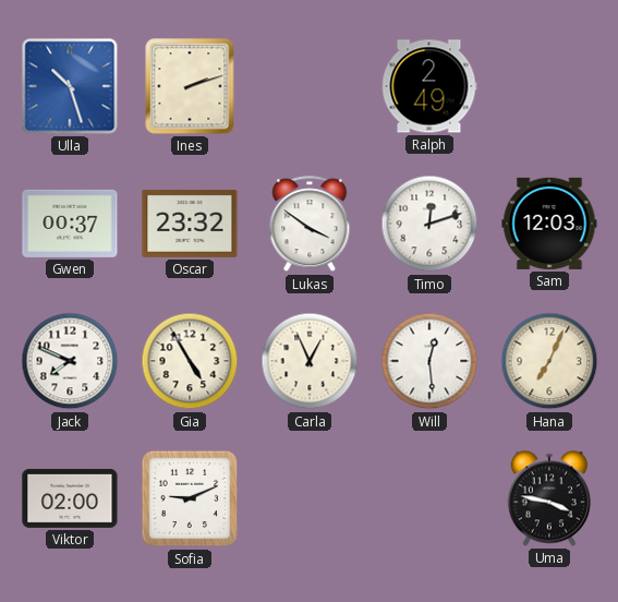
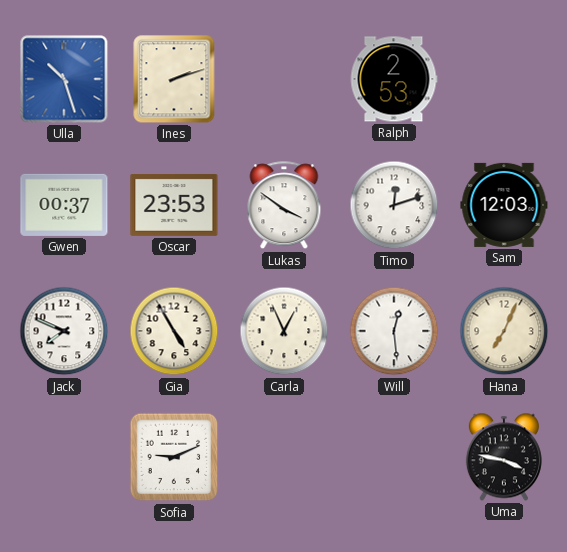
Ralph: 2:49 -> 2:53 (394, 79)
Oscar: 23:32 -> 23:53 (174, 205)
Viktor: 02:00 -> none (70, 498)
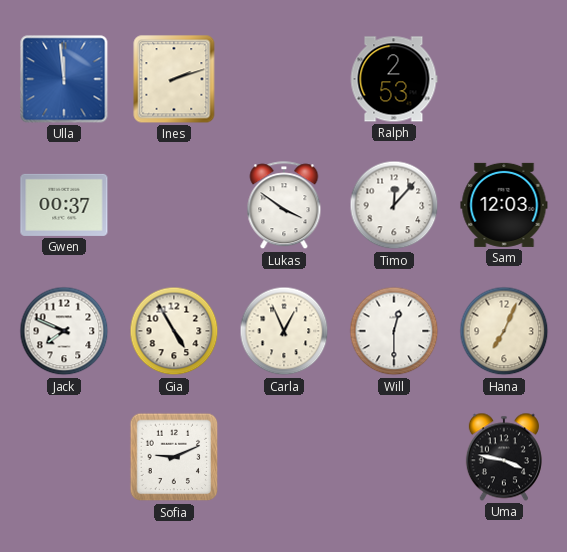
Ulla: 10:27 -> 11:59 (64, 79)
Oscar: 23:53 -> none (174, 205)
Timo: 12:12 -> 12:07 (394, 205)
Will: 12:29 -> 12:30 (394, 331)
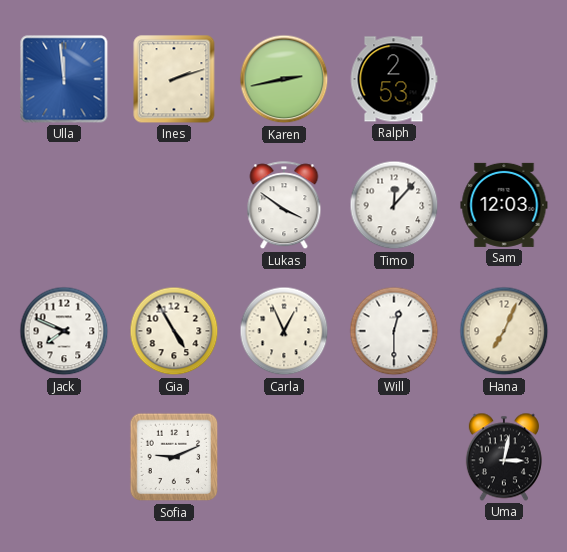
Karen: none -> 2:43 (284, 79)
Gwen: 00:37 -> none (64, 205)
Uma: 3:47 -> 3:02 (504, 457)
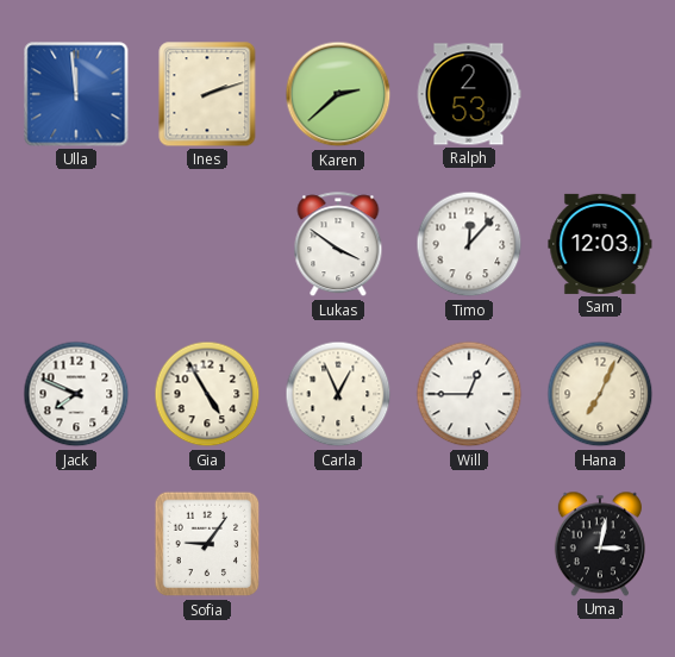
Karen: 2:43 -> 2:38 (338, 94)
Will: 12:30 -> 12:45 (469, 394)
Sofia: 9:11 -> 9:06 (207, 544)
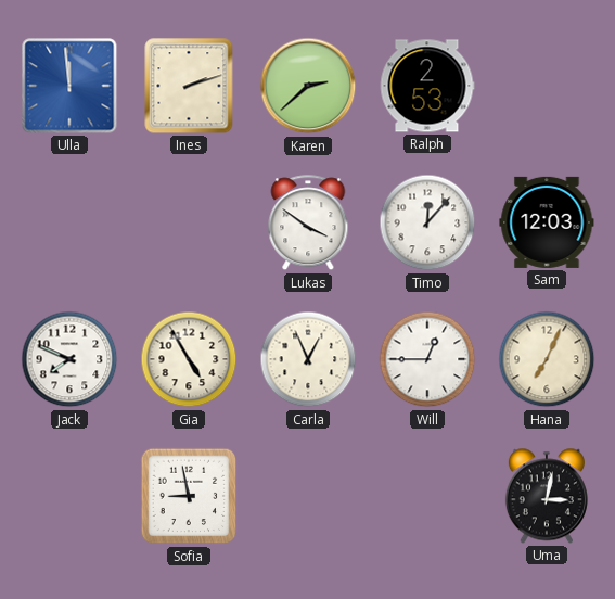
Sofia: 9:06 -> 8:58 (189, 496)
